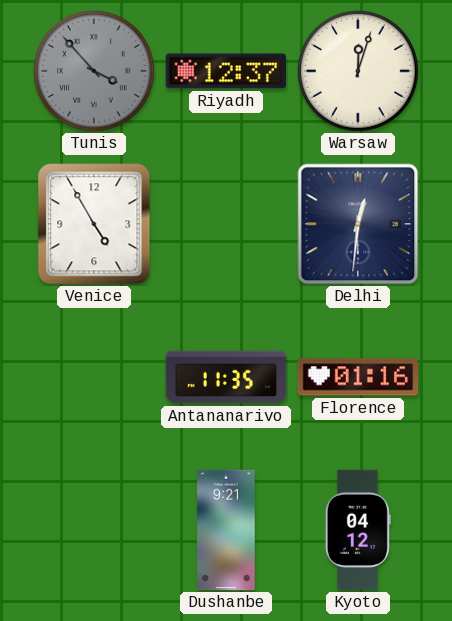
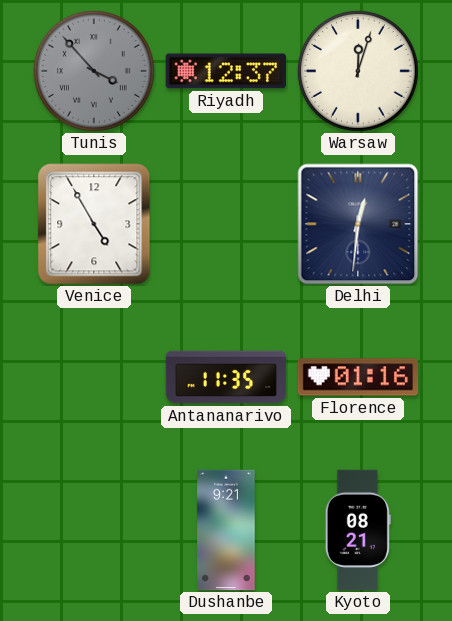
Kyoto: 04:12 -> 08:21 (358, 530)
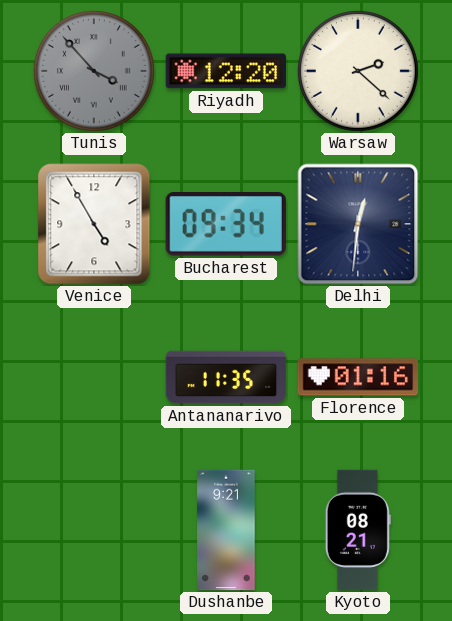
Riyadh: 12:37 -> 12:20 (225, 71)
Warsaw: 12:03 -> 2:22 (358, 71)
Bucharest: none -> 09:34 (226, 225)
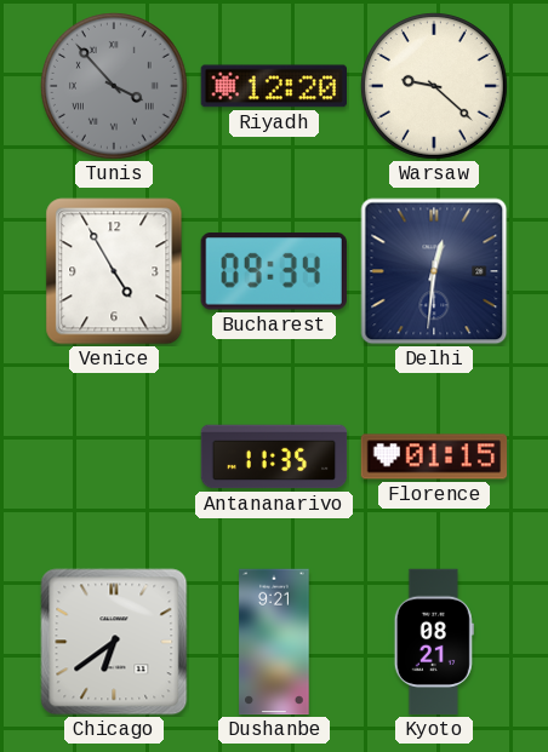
Warsaw: 2:22 -> 9:22 (434, 86)
Florence: 01:16 -> 01:15 (434, 457)
Chicago: none -> 6:39 (114, 642)
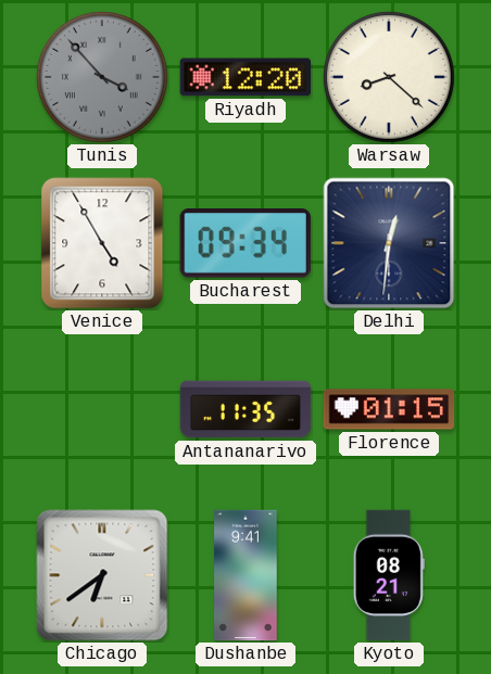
Warsaw: 9:22 -> 8:22 (389, 77)
Dushanbe: 9:21 -> 9:41 (246, 575)
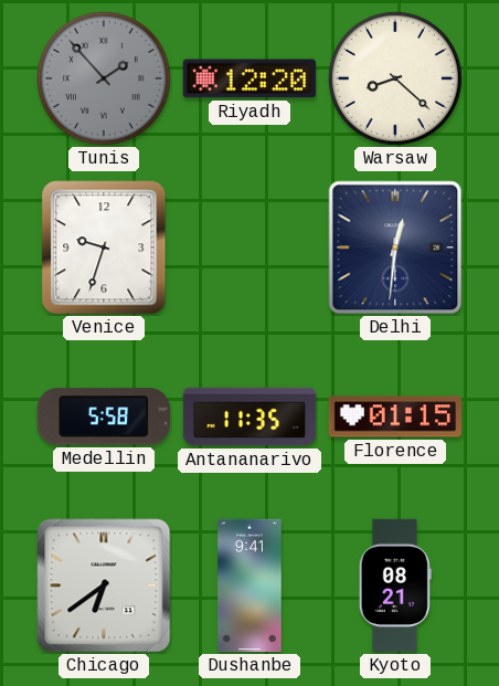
Tunis: 3:53 -> 1:53 (104, 78)
Venice: 4:55 -> 9:33 (104, 247)
Bucharest: 09:34 -> none (246, 244)
Medellin: none -> 5:58 (104, 416)
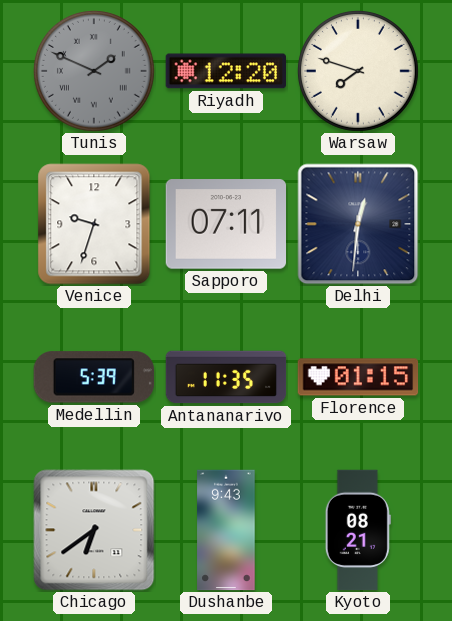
Tunis: 1:53 -> 1:49 (94, 71)
Warsaw: 8:22 -> 7:48 (358, 71)
Sapporo: none -> 07:11 (226, 224)
Medellin: 5:58 -> 5:39 (94, 377)
Dushanbe: 9:41 -> 9:43 (226, 530)
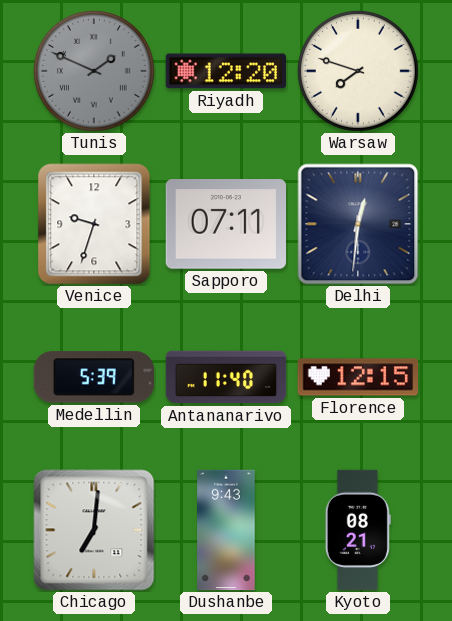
Antananarivo: 11:35 -> 11:40 (226, 377)
Florence: 01:15 -> 12:15 (358, 377)
Chicago: 6:39 -> 7:01 (94, 530)
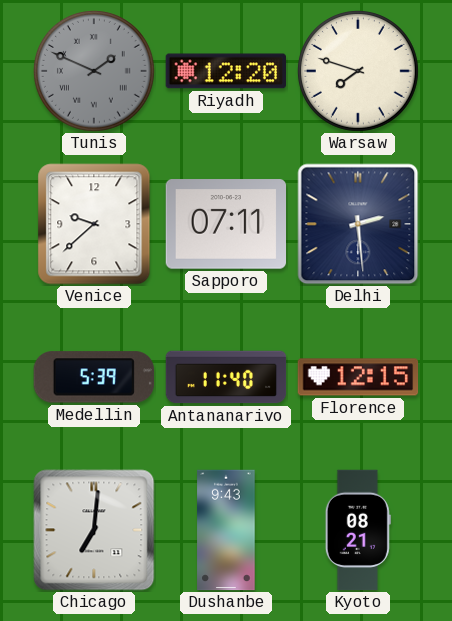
Venice: 9:33 -> 9:38 (94, 224)
Delhi: 12:31 -> 2:29 (358, 224)
